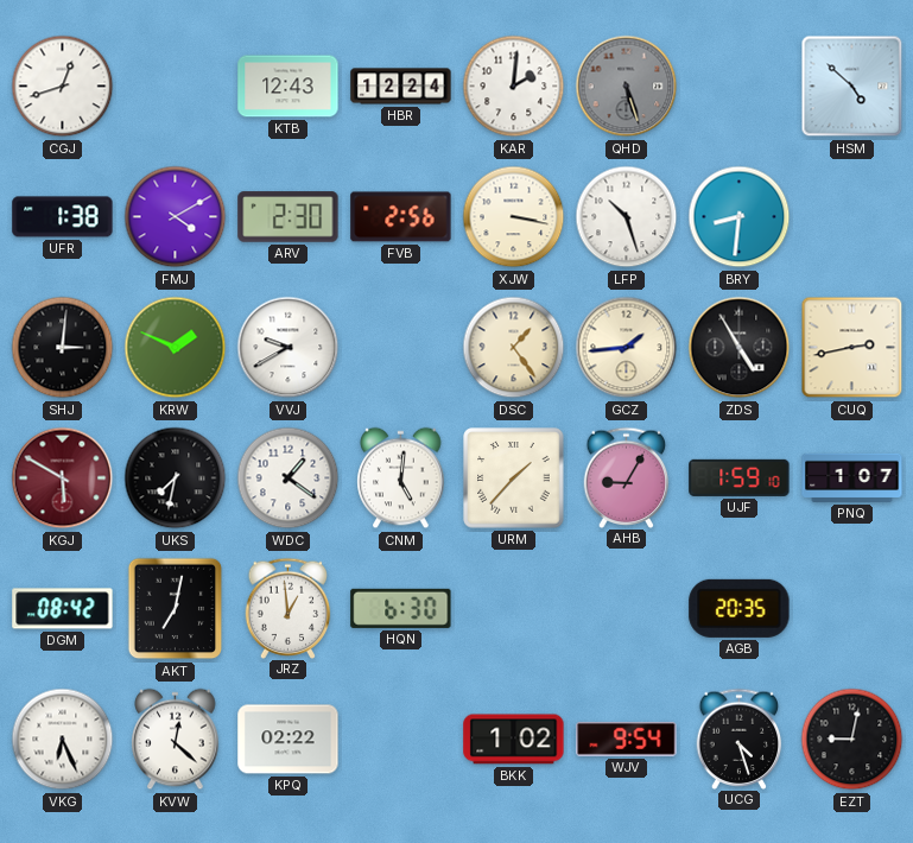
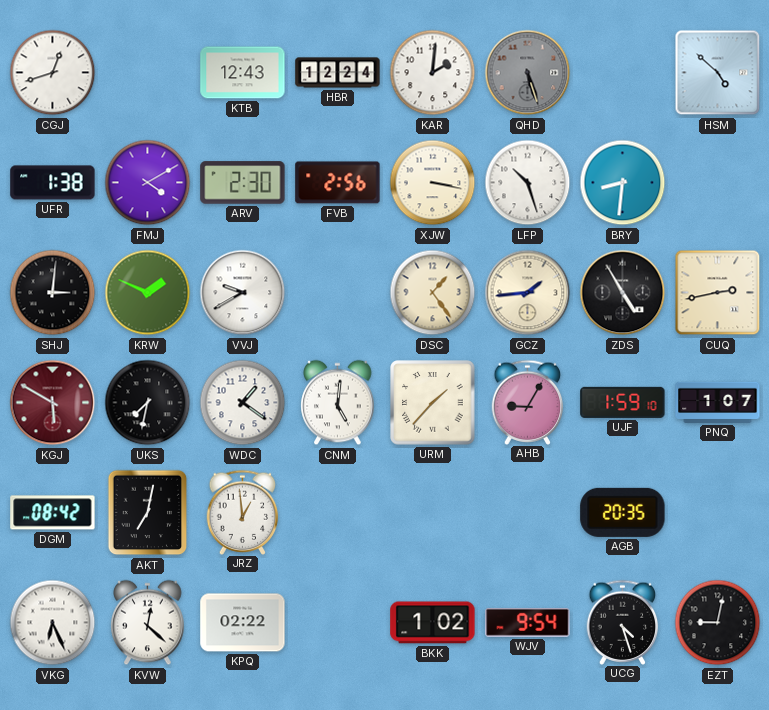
HQN: 6:30 -> none (401, 608)
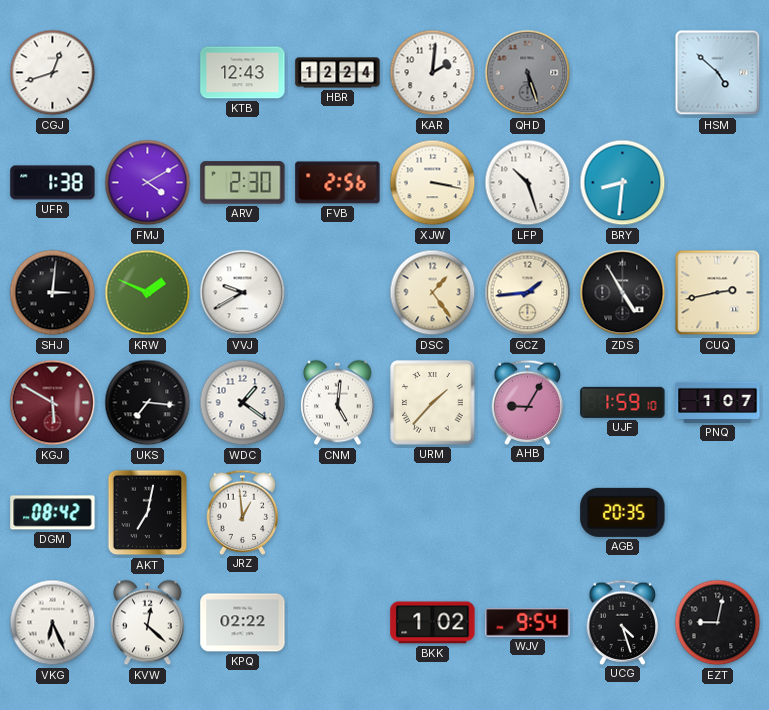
UKS: 7:32 -> 7:16 (148, 403)
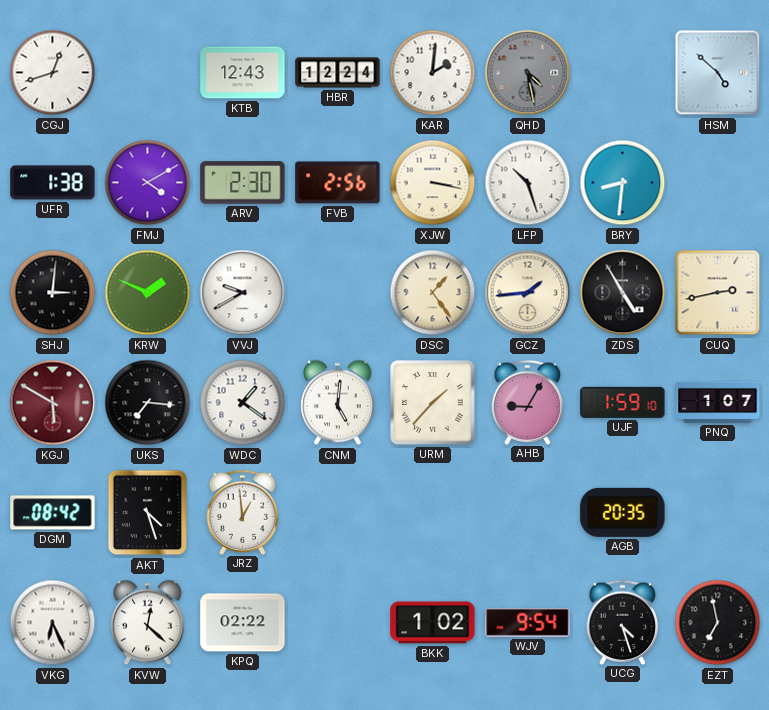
QHD: 5:27 -> 4:28 (528, 73)
AKT: 7:02 -> 4:27 (148, 513)
EZT: 9:02 -> 6:58 (718, 623)
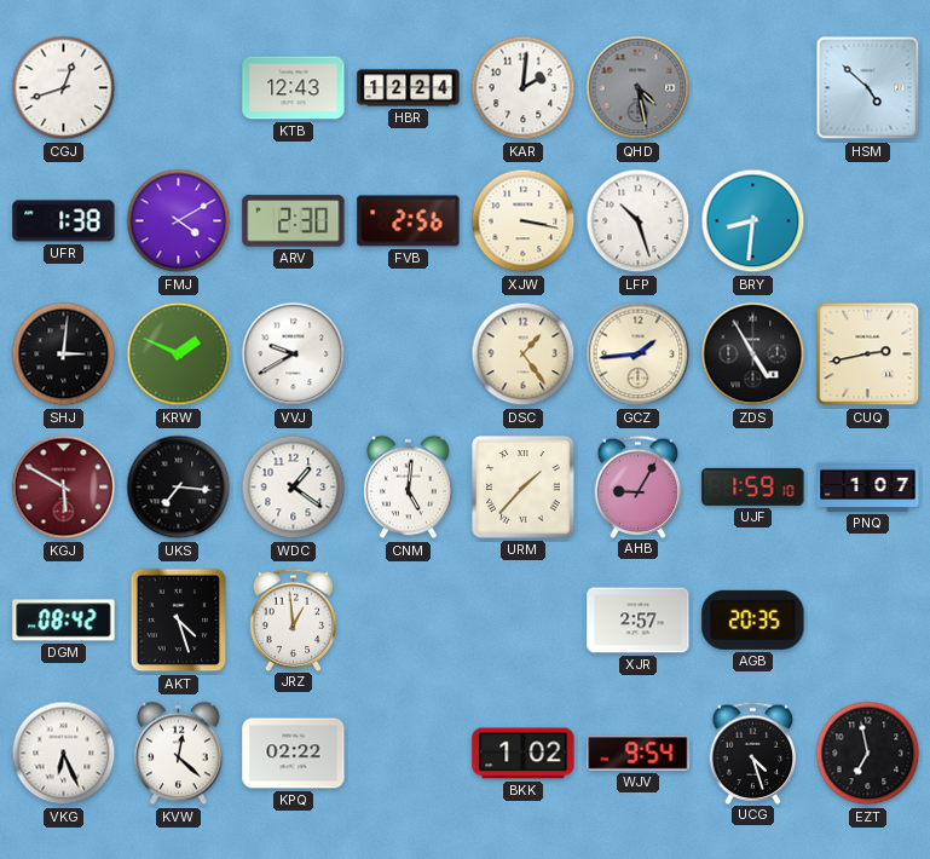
XJR: none -> 2:57 (639, 621)
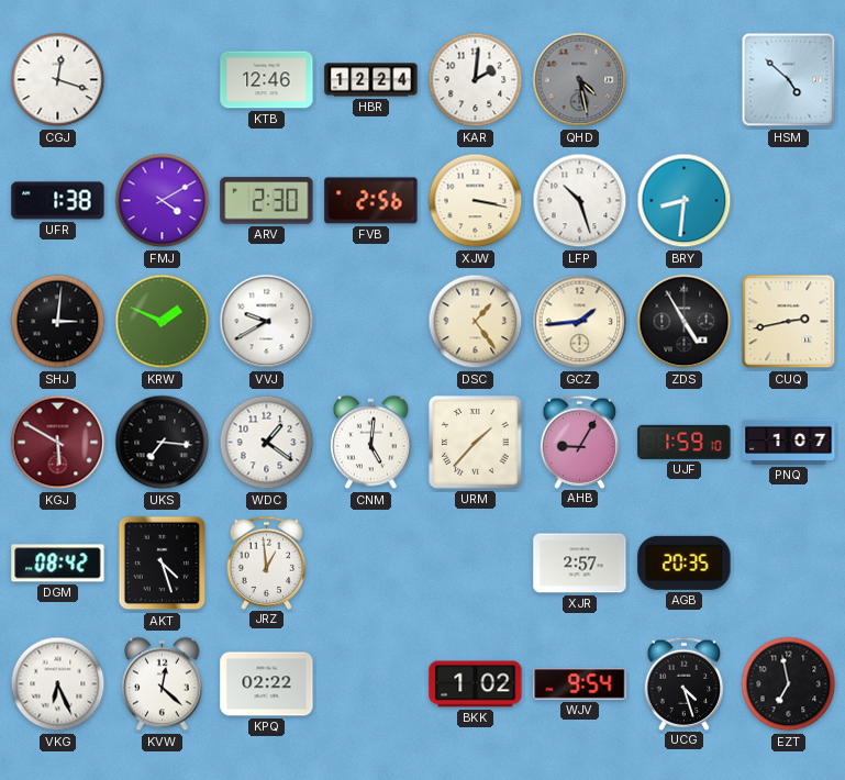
CGJ: 12:42 -> 12:18 (58, 80)
KTB: 12:43 -> 12:46 (267, 80)
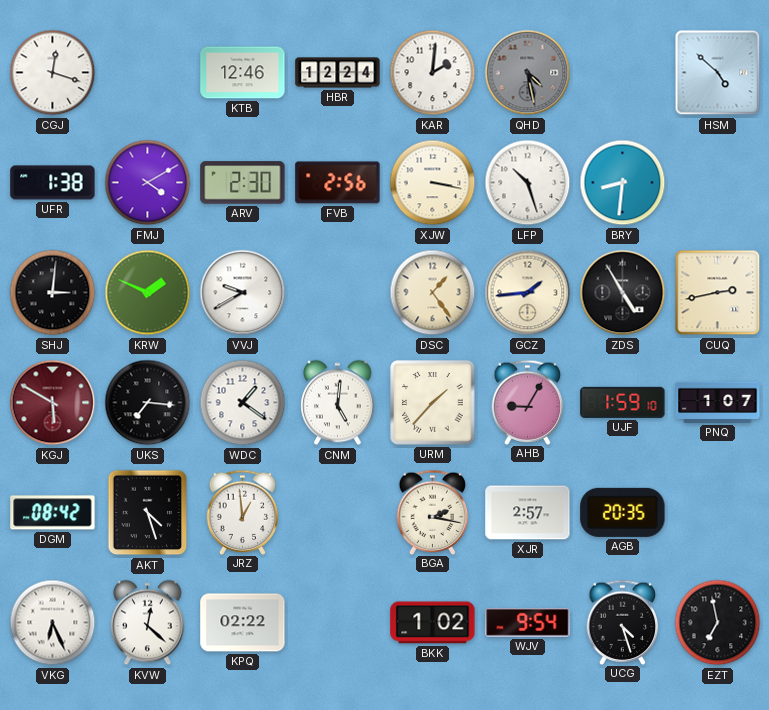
BGA: none -> 2:17 (433, 512)
